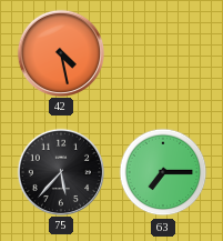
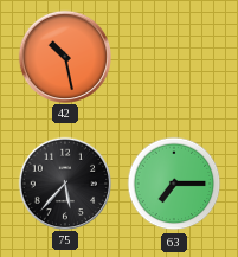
42: 4:28 -> 10:28 (64, 56)
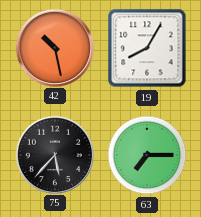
19: none -> 8:05 (147, 48)
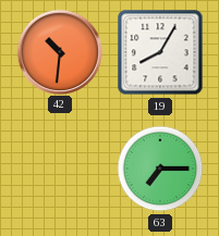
42: 10:28 -> 10:31 (59, 51)
75: 5:37 -> none (54, 154)
